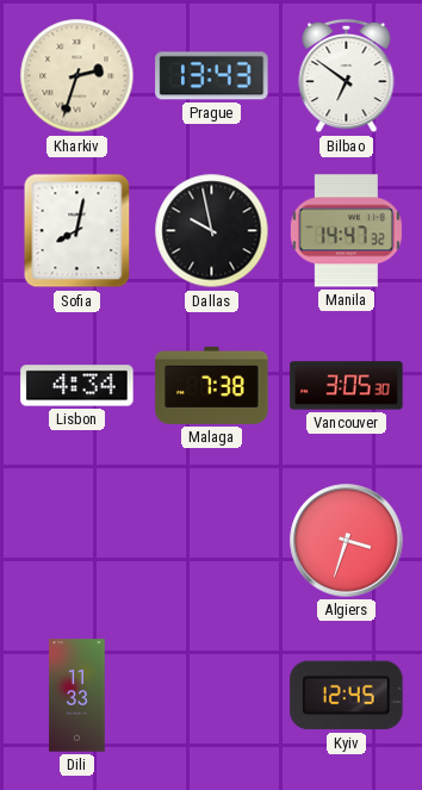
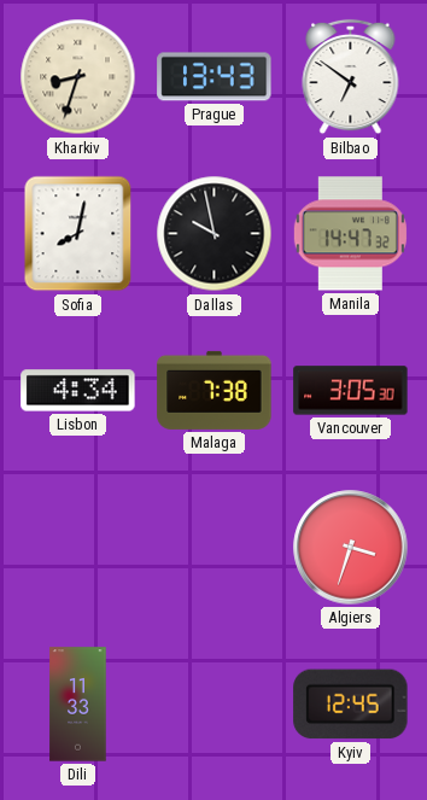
Kharkiv: 2:33 -> 8:33 (78, 77)
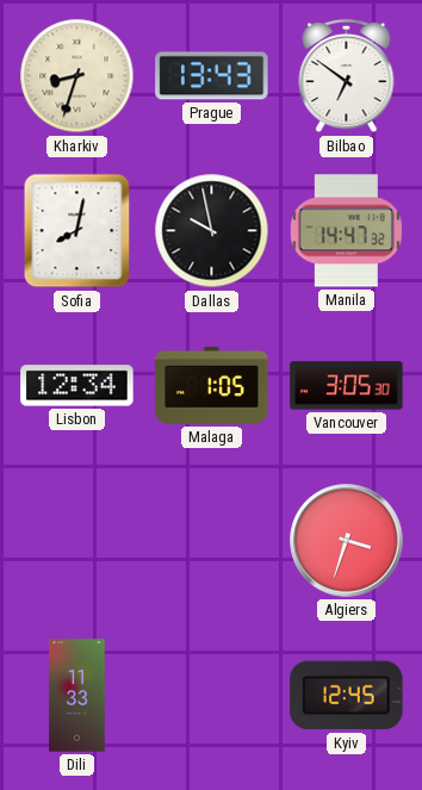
Lisbon: 4:34 -> 12:34 (77, 386)
Malaga: 7:38 -> 1:05 (212, 385)
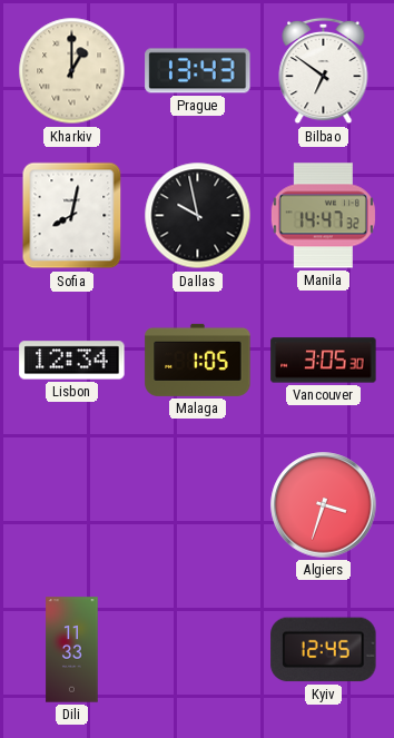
Kharkiv: 8:33 -> 1:00 (72, 71)
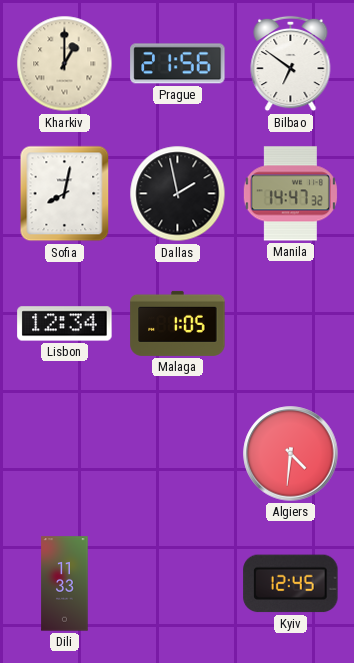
Prague: 13:43 -> 21:56 (178, 64)
Dallas: 9:58 -> 1:58 (178, 194)
Vancouver: 3:05 -> none (324, 361)
Algiers: 3:33 -> 4:31 (291, 454)
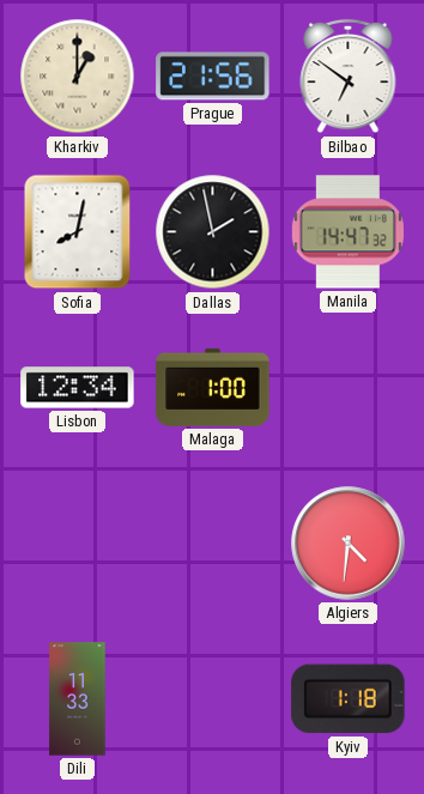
Malaga: 1:05 -> 1:00 (213, 387)
Kyiv: 12:45 -> 1:18 (349, 699)
